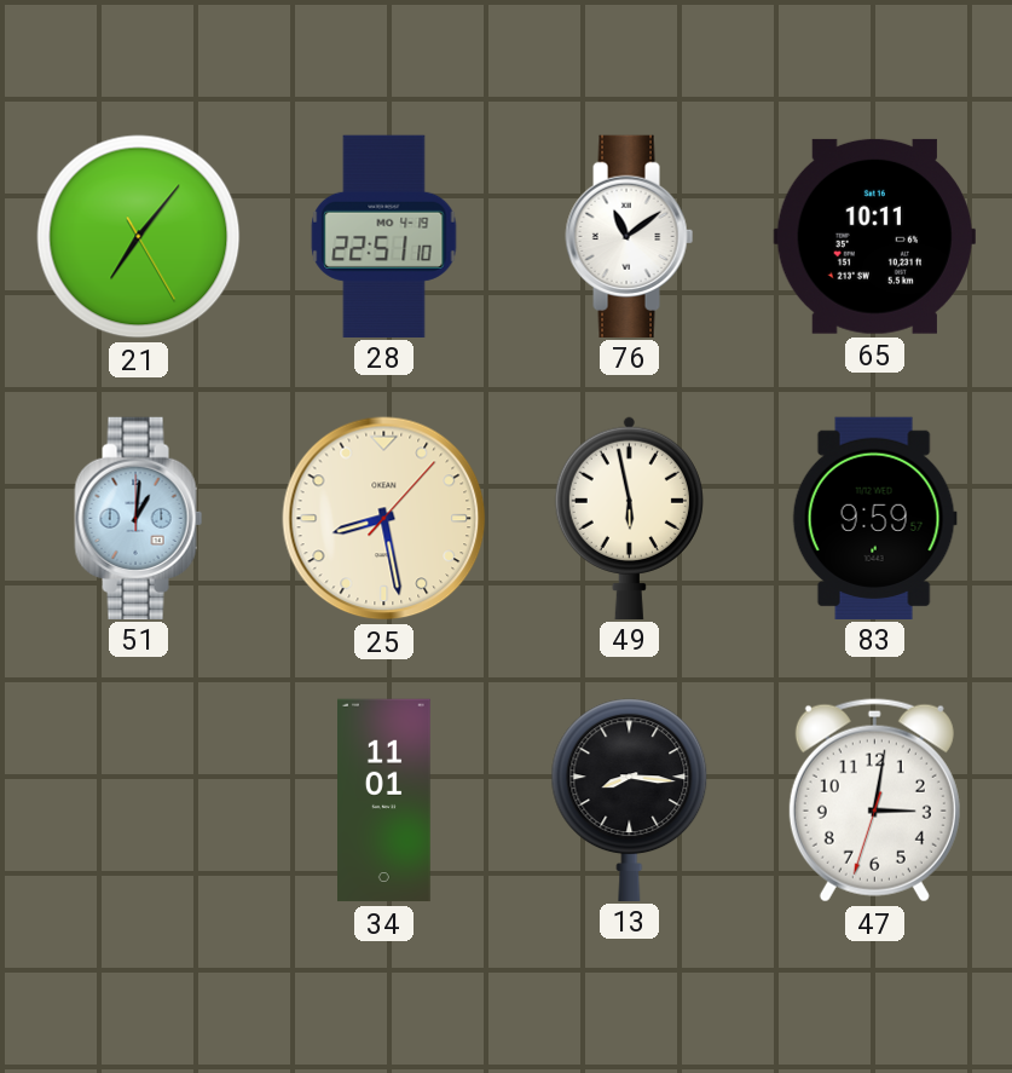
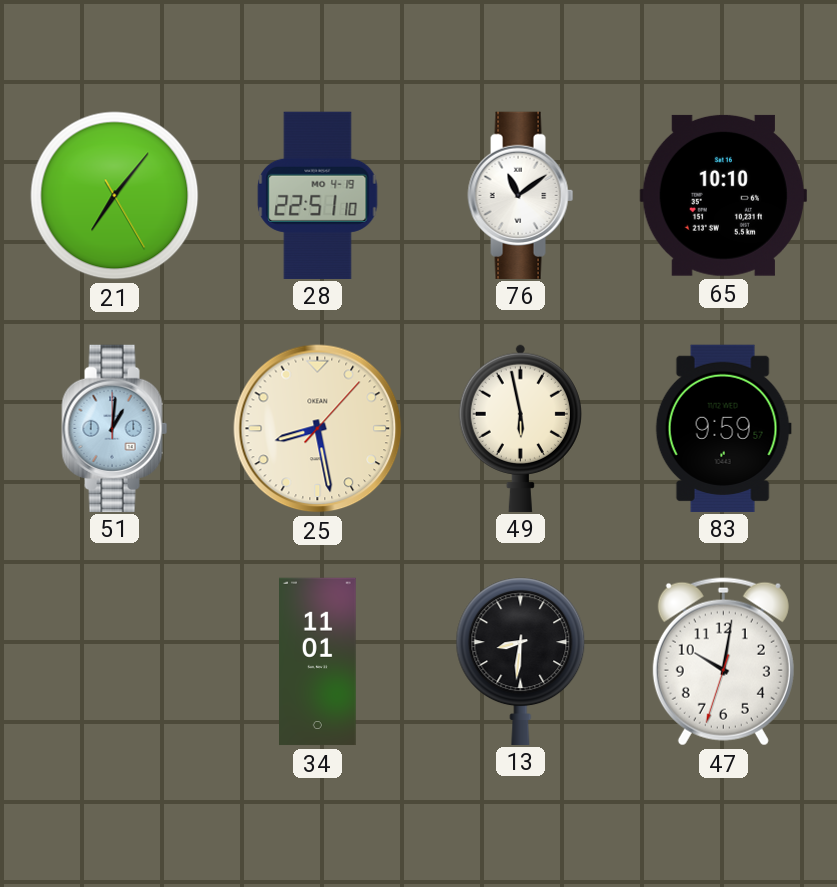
65: 10:11 -> 10:10 (723, 195)
13: 8:16 -> 8:31 (521, 661)
47: 3:01 -> 10:01 (723, 662)
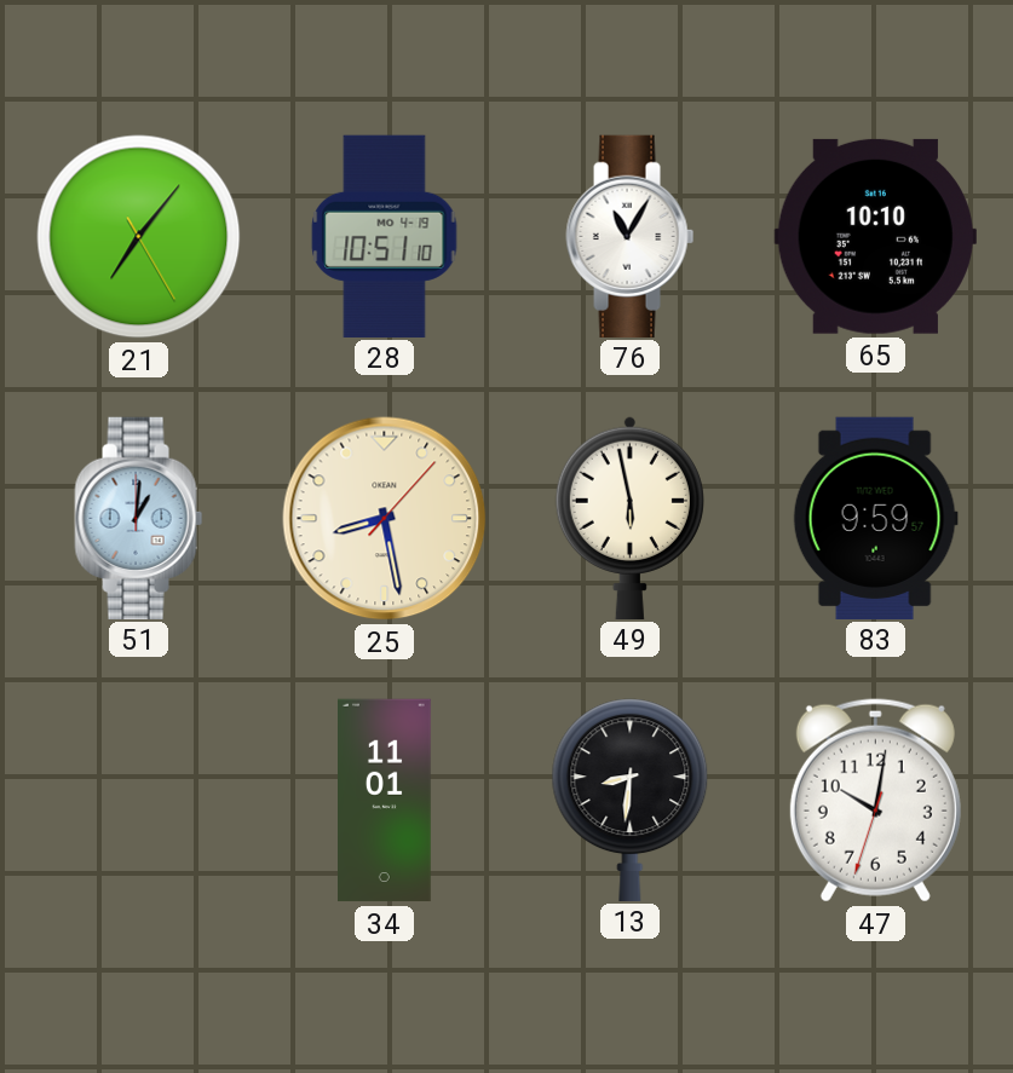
28: 22:51 -> 10:51 (385, 236)
76: 11:09 -> 11:05 (631, 236)
